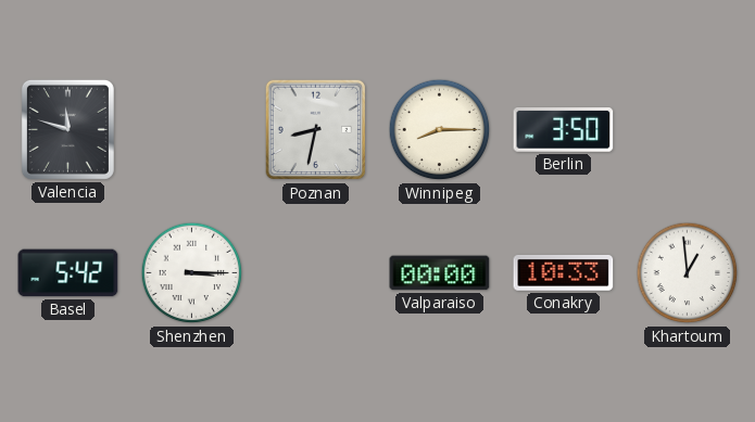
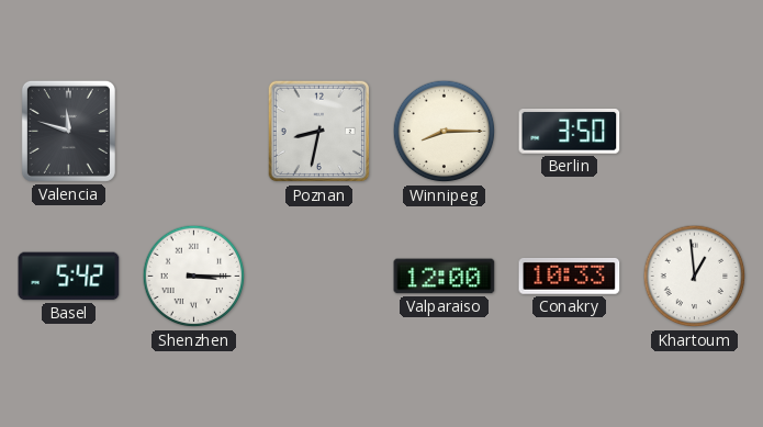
Valparaiso: 00:00 -> 12:00 (445, 277)
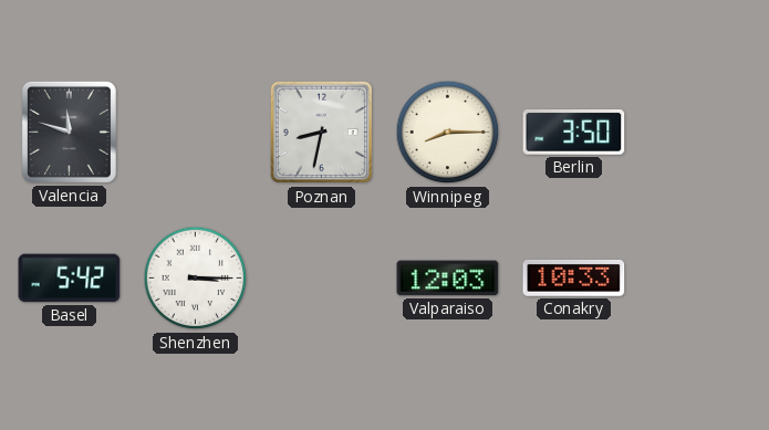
Valparaiso: 12:00 -> 12:03 (448, 279)
Khartoum: 12:59 -> none (695, 277)
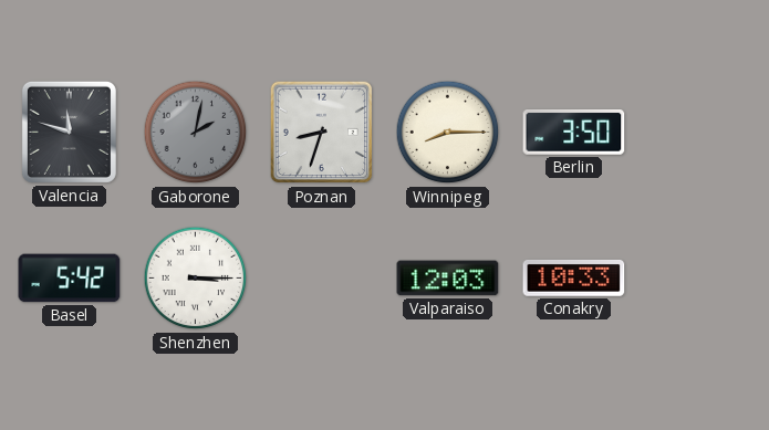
Gaborone: none -> 2:02 (196, 133)
Poznan: 8:32 -> 8:33 (322, 133)
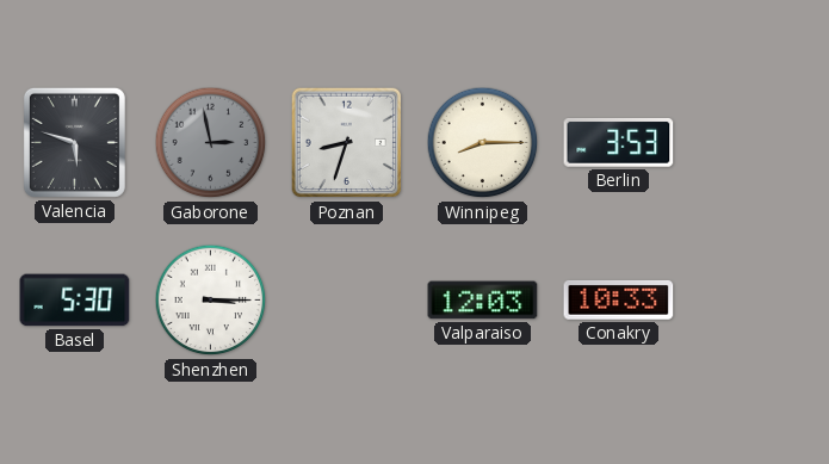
Valencia: 11:48 -> 5:48 (74, 142)
Gaborone: 2:02 -> 2:58 (211, 143)
Berlin: 3:50 -> 3:53 (619, 143)
Basel: 5:42 -> 5:30 (75, 301)
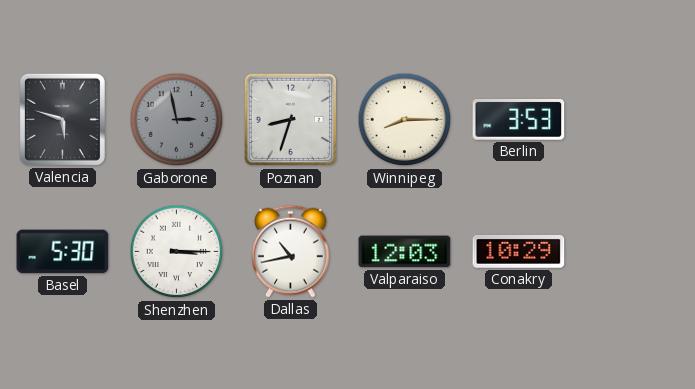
Dallas: none -> 10:43 (291, 251)
Conakry: 10:33 -> 10:29 (519, 252)
